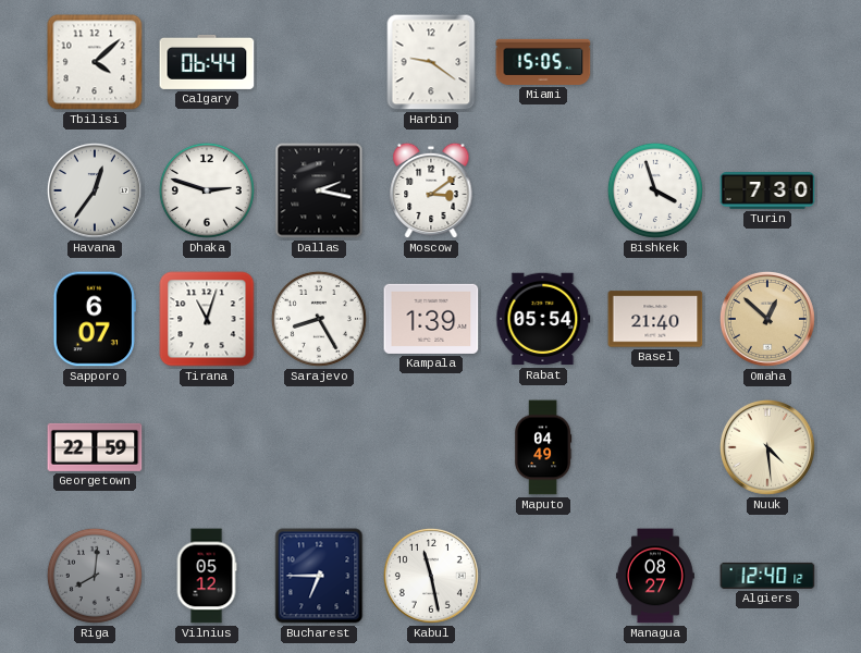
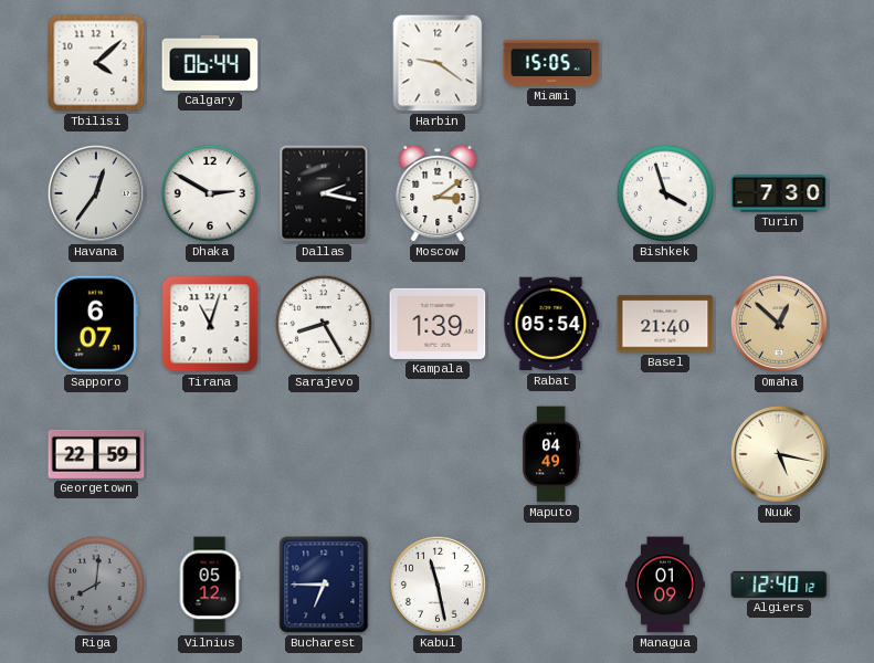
Dhaka: 2:48 -> 2:50 (210, 193)
Nuuk: 4:29 -> 5:17 (779, 454)
Managua: 08:27 -> 01:09 (665, 585)
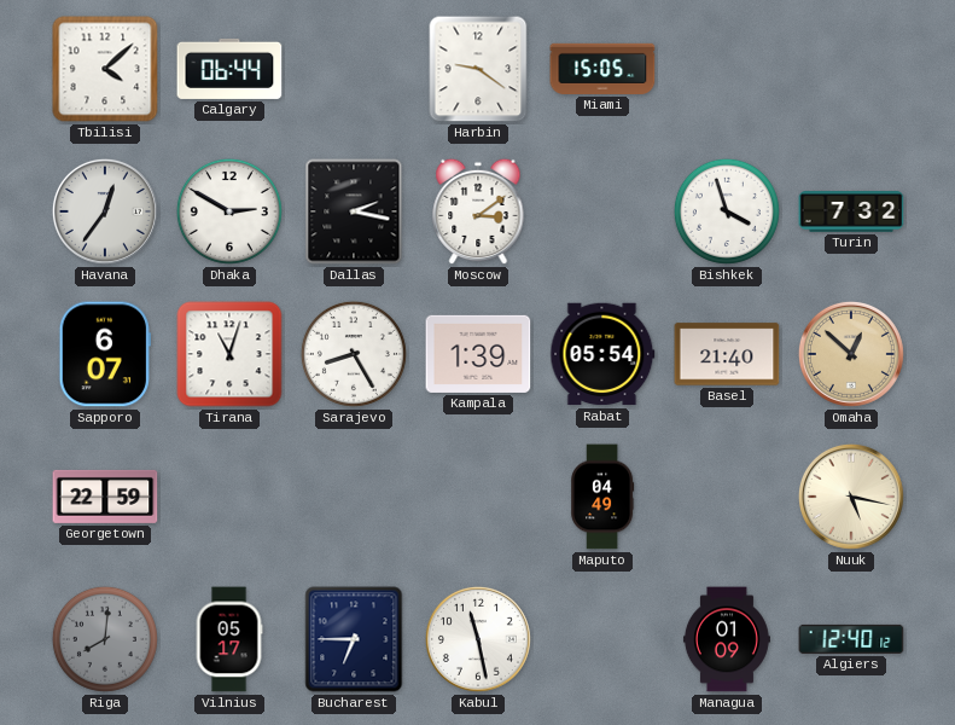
Turin: 7:30 -> 7:32 (851, 211)
Vilnius: 05:12 -> 05:17 (229, 639)
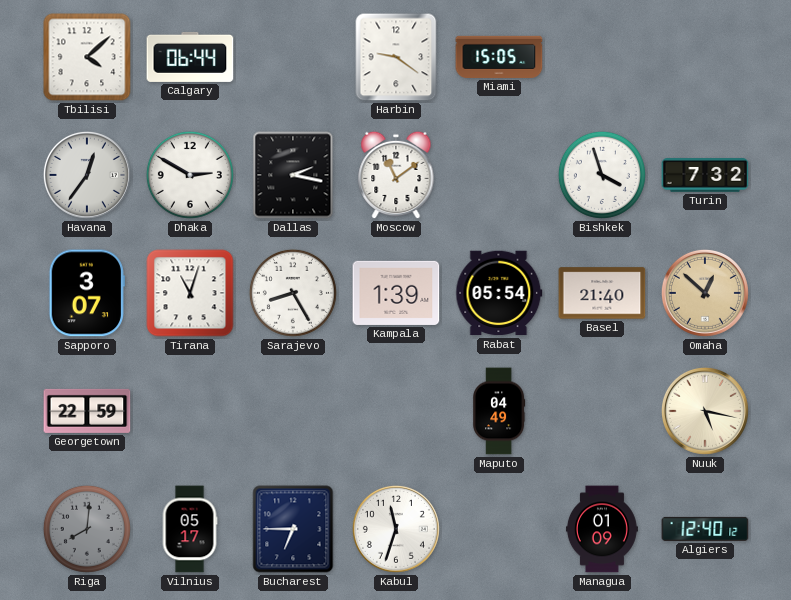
Moscow: 3:09 -> 11:09 (396, 175)
Sapporo: 6:07 -> 3:07 (87, 293)
Kabul: 11:28 -> 11:33 (396, 529)
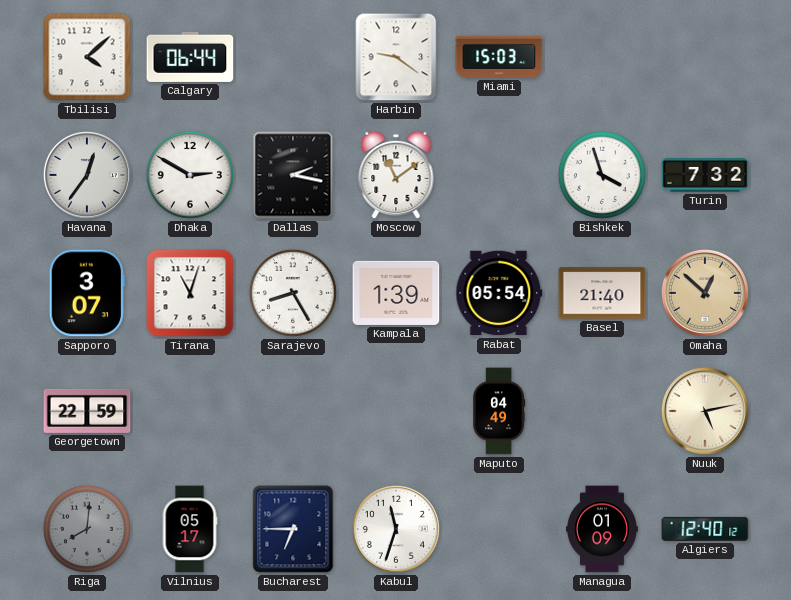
Miami: 15:05 -> 15:03 (499, 57)
Nuuk: 5:17 -> 5:13 (705, 411)
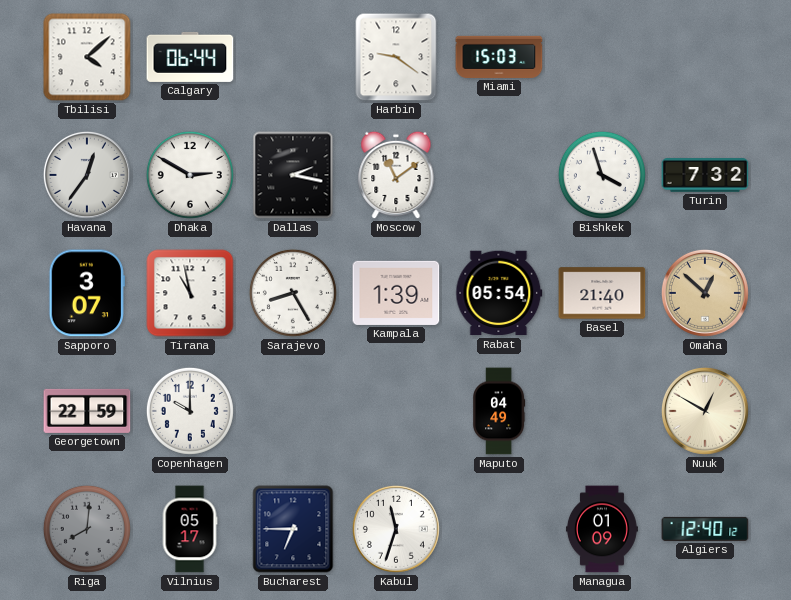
Tirana: 11:03 -> 10:58 (190, 293)
Copenhagen: none -> 10:00 (190, 411)
Nuuk: 5:13 -> 12:50 (705, 411)
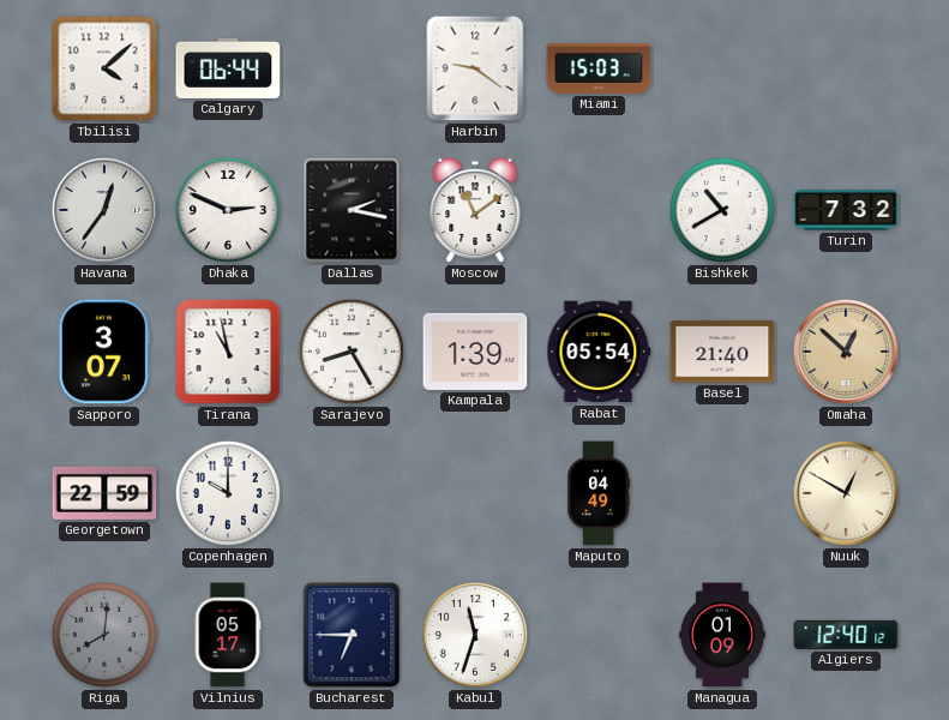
Dhaka: 2:50 -> 2:49 (228, 210)
Bishkek: 3:57 -> 10:40 (722, 210)
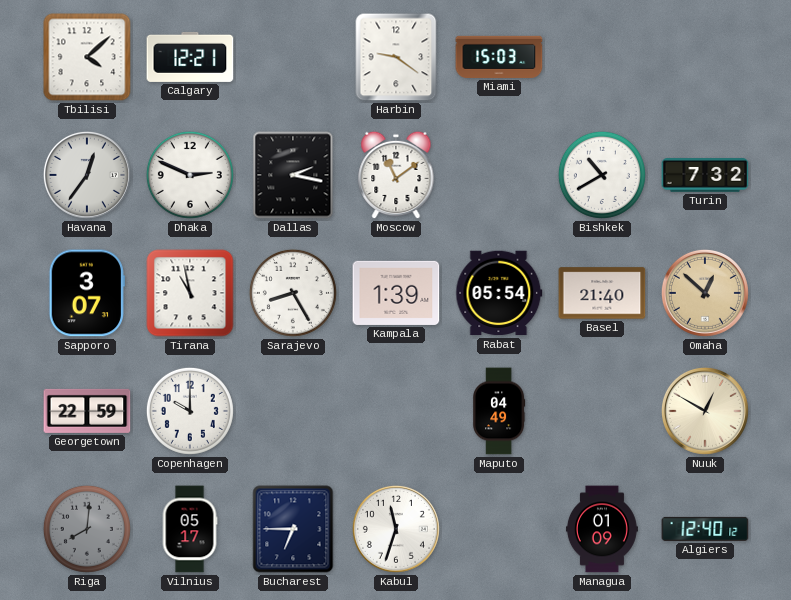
Calgary: 06:44 -> 12:21 (190, 57)
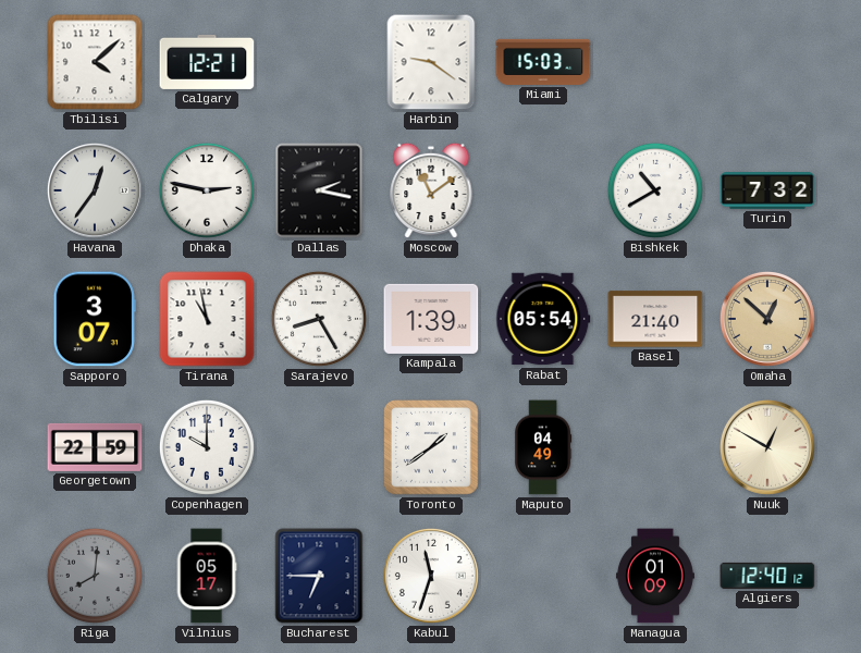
Dhaka: 2:49 -> 2:47 (207, 190)
Toronto: none -> 1:39 (432, 448)
